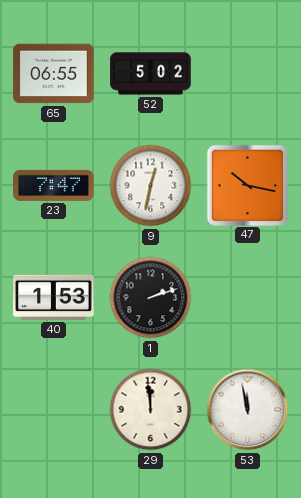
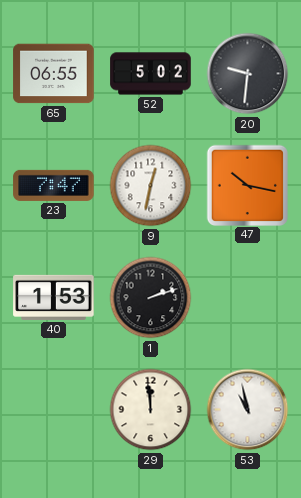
20: none -> 9:31 (248, 74)
53: 11:58 -> 10:58 (248, 410)
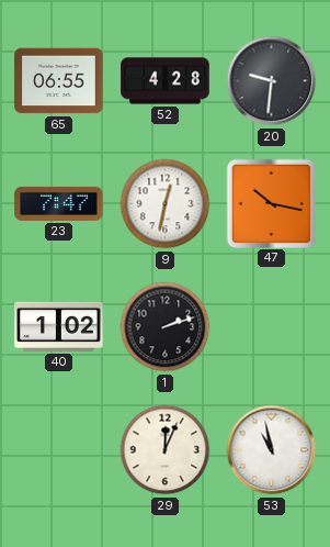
52: 5:02 -> 4:28 (166, 81)
40: 1:53 -> 1:02 (59, 326)
29: 11:59 -> 12:04 (166, 450)
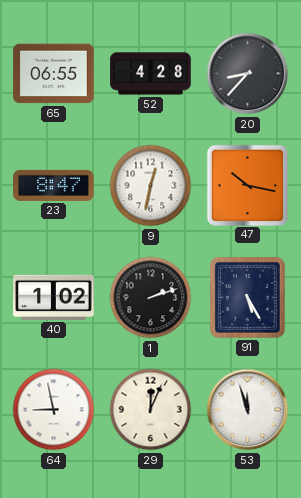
20: 9:31 -> 8:37 (248, 74)
23: 7:47 -> 8:47 (54, 185)
91: none -> 5:25 (247, 298)
64: none -> 8:58 (54, 410)
53: 10:58 -> 11:57 (248, 410)
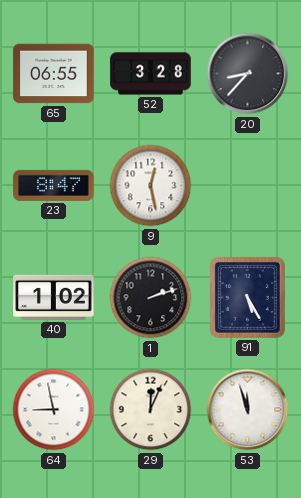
52: 4:28 -> 3:28 (151, 74)
9: 12:32 -> 12:28 (151, 186)
47: 10:17 -> none (247, 185)
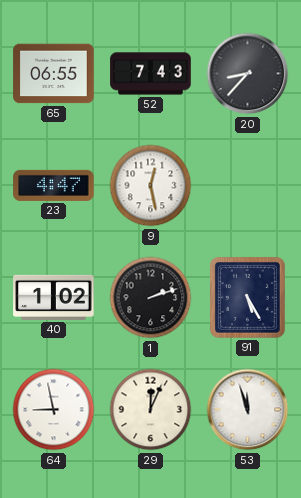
52: 3:28 -> 7:43 (151, 74)
23: 8:47 -> 4:47 (54, 185)
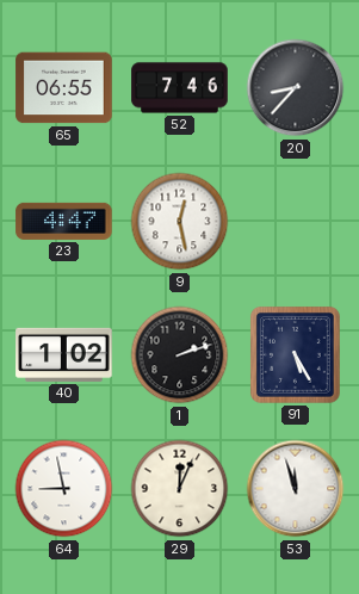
52: 7:43 -> 7:46 (180, 88)
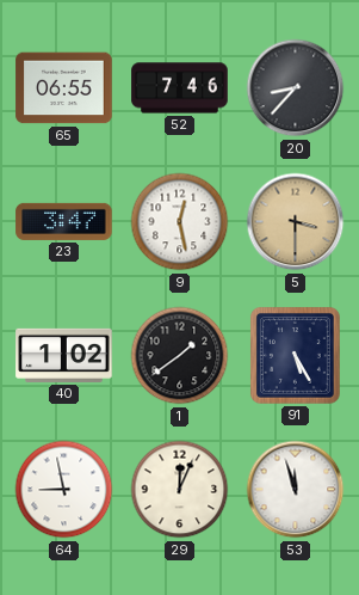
23: 4:47 -> 3:47 (64, 221)
5: none -> 3:30 (296, 222)
1: 2:12 -> 1:39 (180, 356)
